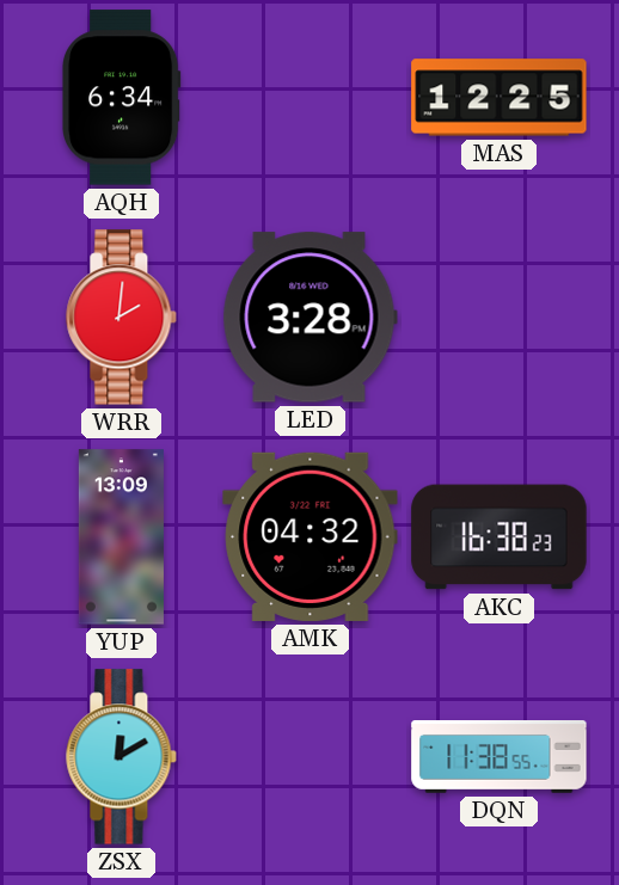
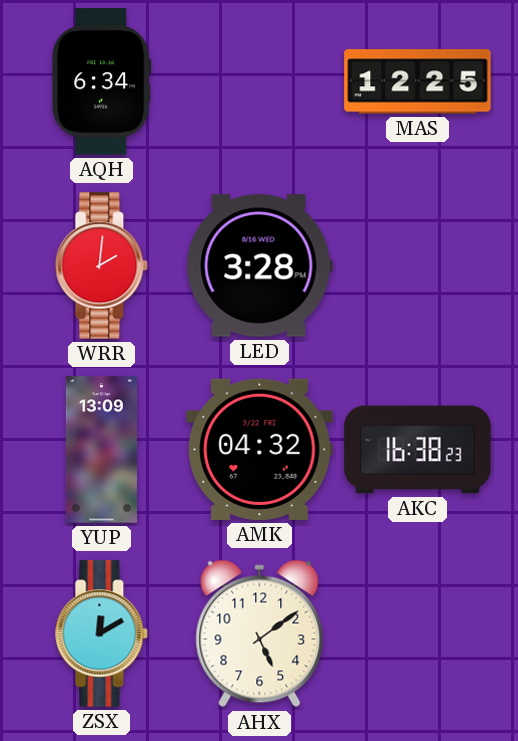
AHX: none -> 5:09 (260, 634)
DQN: 11:38 -> none (500, 757)
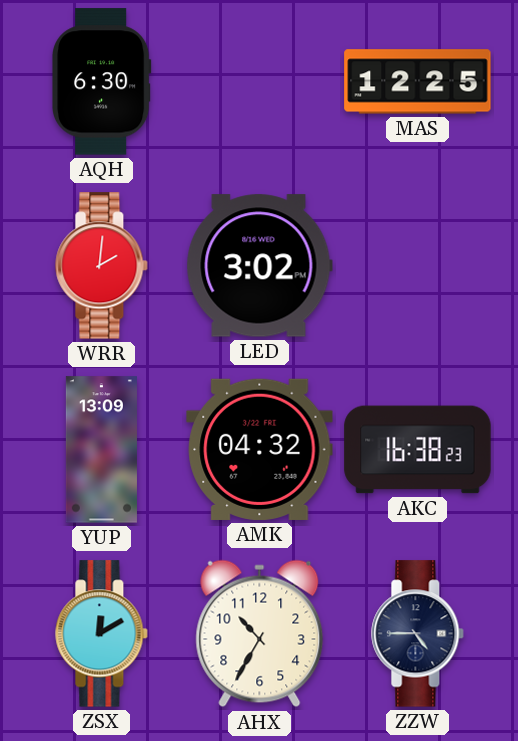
AQH: 6:34 -> 6:30 (101, 82)
LED: 3:28 -> 3:02 (259, 266)
AHX: 5:09 -> 10:35 (260, 634)
ZZW: none -> 4:45 (418, 634)
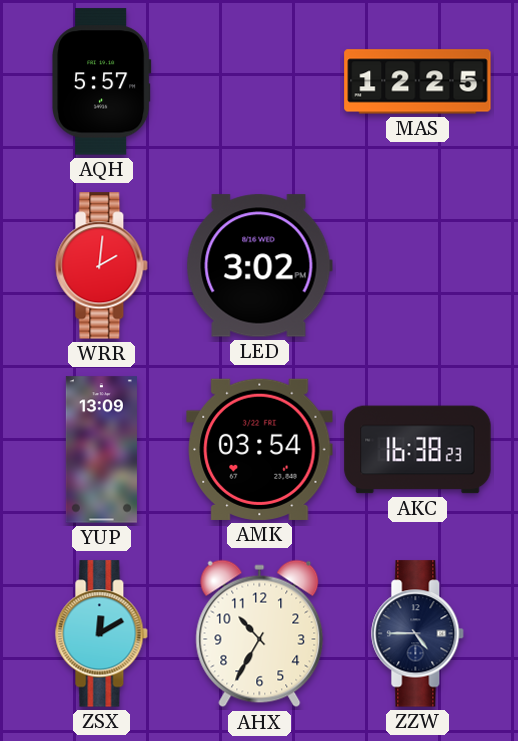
AQH: 6:30 -> 5:57 (101, 82)
AMK: 04:32 -> 03:54 (260, 449)
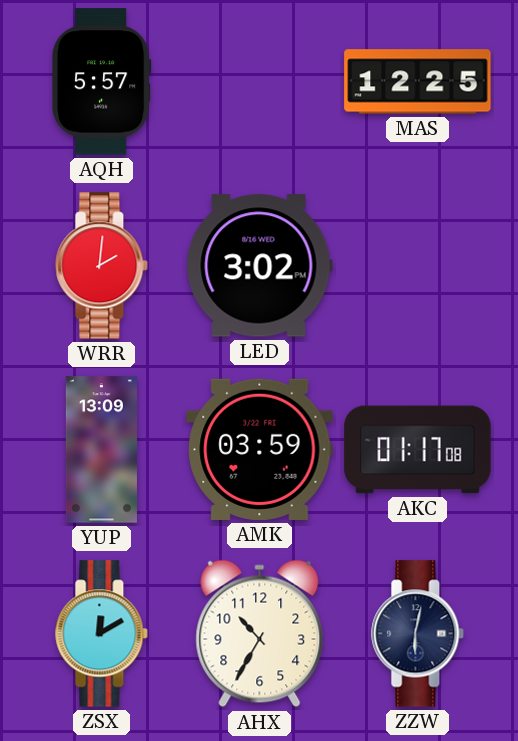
AMK: 03:54 -> 03:59 (260, 449)
AKC: 16:38 -> 01:17 (418, 450)
ZZW: 4:45 -> 6:02 (418, 634)
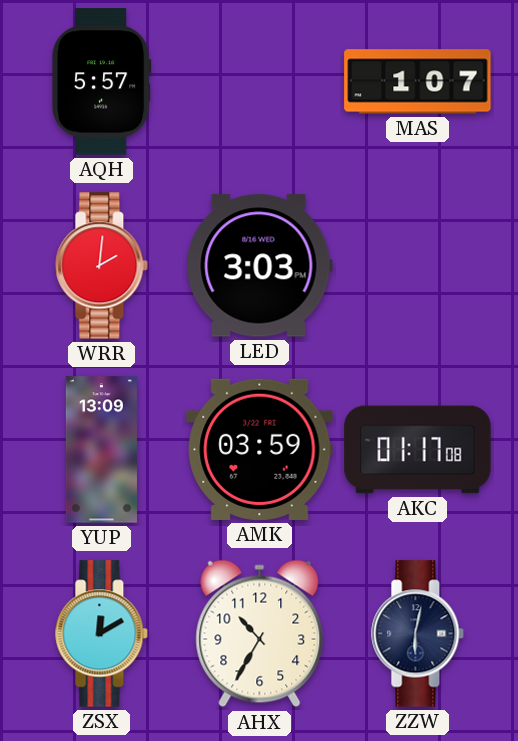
MAS: 12:25 -> 1:07 (418, 82)
LED: 3:02 -> 3:03 (259, 266)
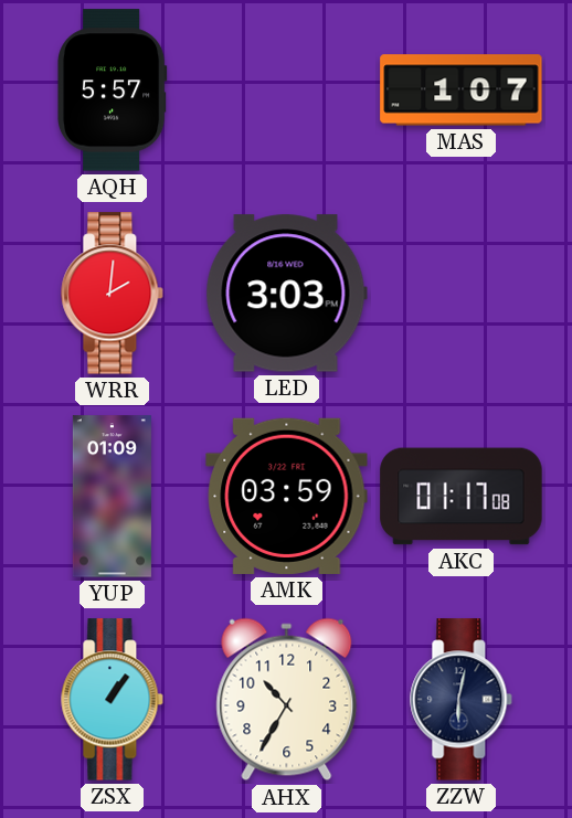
YUP: 13:09 -> 01:09 (112, 497)
ZSX: 12:10 -> 1:06 (113, 700)
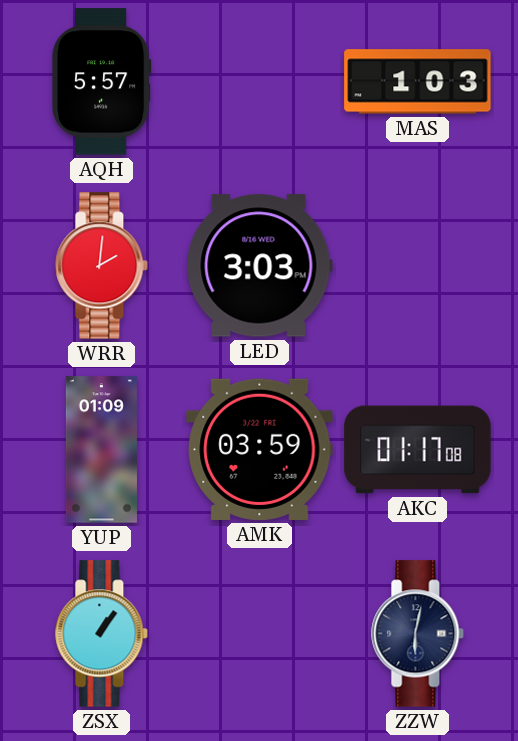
MAS: 1:07 -> 1:03 (418, 82)
AHX: 10:35 -> none (287, 700)
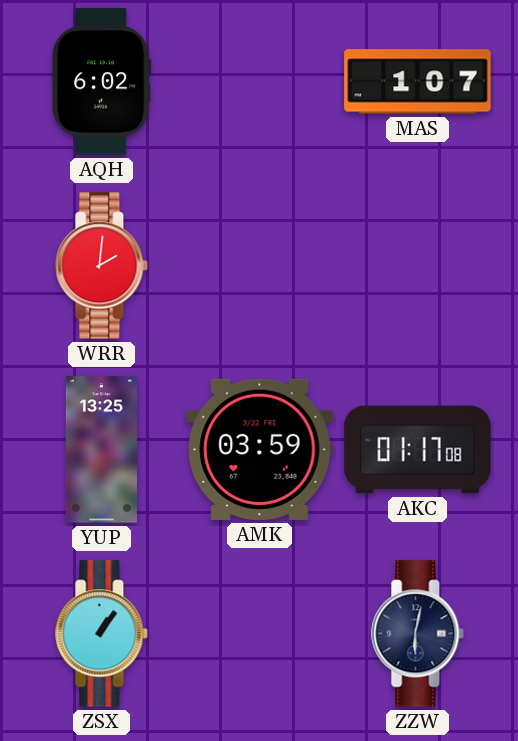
AQH: 5:57 -> 6:02 (101, 82)
MAS: 1:03 -> 1:07 (418, 82)
LED: 3:03 -> none (259, 266)
YUP: 01:09 -> 13:25 (101, 450)
